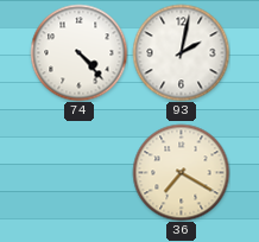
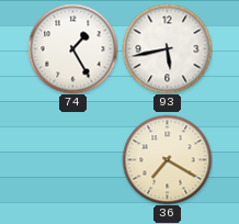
74: 4:23 -> 1:25 (72, 48)
93: 2:02 -> 5:43 (167, 48)
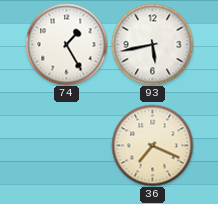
36: 7:20 -> 7:19 (152, 145)
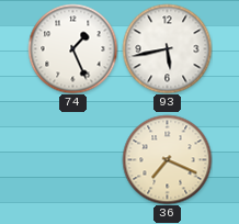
74: 1:25 -> 1:26 (72, 48)
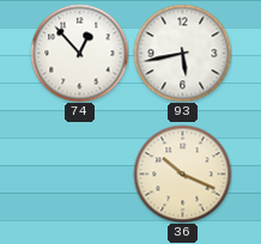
74: 1:26 -> 12:53 (79, 53)
36: 7:19 -> 10:19 (182, 173)
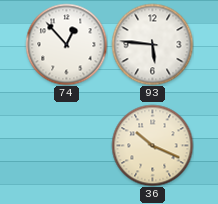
93: 5:43 -> 5:46 (152, 44)
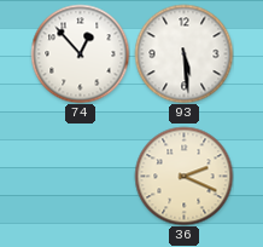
93: 5:46 -> 5:29 (183, 53)
36: 10:19 -> 2:19 (183, 176)
